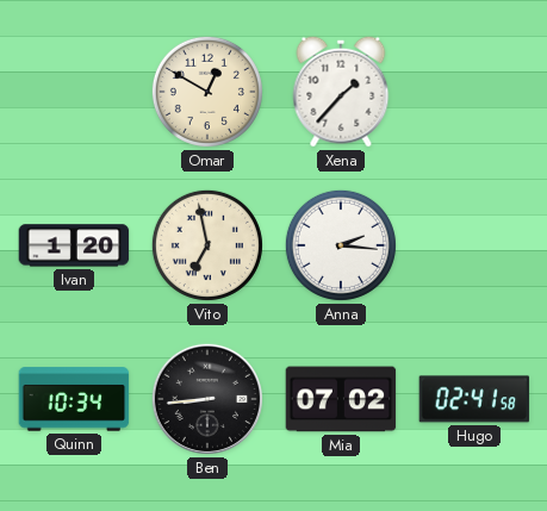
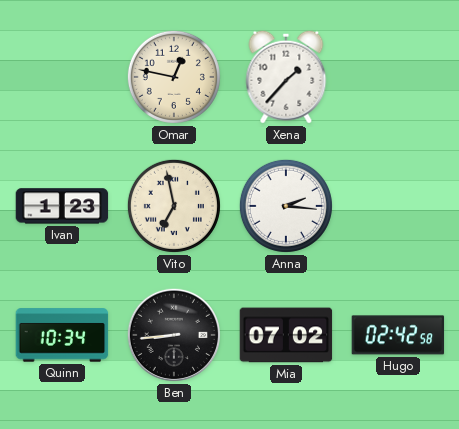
Omar: 12:50 -> 12:47 (174, 77)
Ivan: 1:20 -> 1:23 (62, 206)
Hugo: 02:41 -> 02:42 (398, 335)
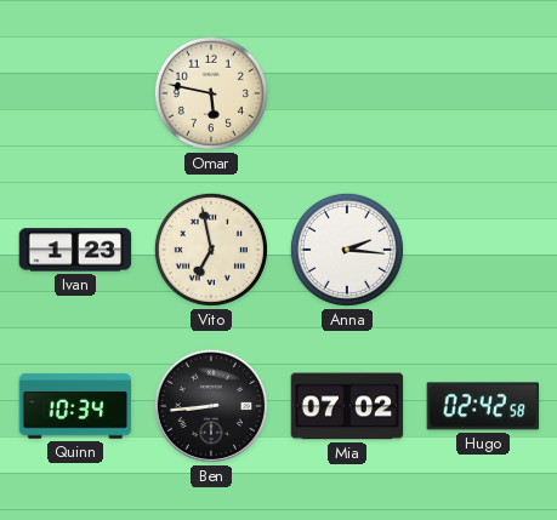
Omar: 12:47 -> 5:47 (211, 93)
Xena: 1:37 -> none (286, 77)
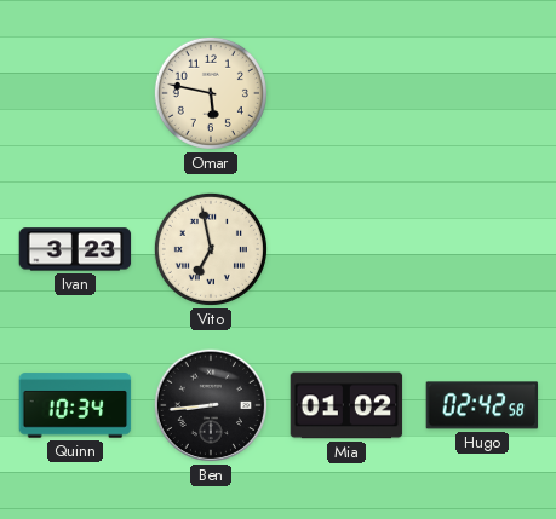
Ivan: 1:23 -> 3:23 (75, 249)
Anna: 2:16 -> none (347, 250)
Mia: 07:02 -> 01:02 (346, 405)
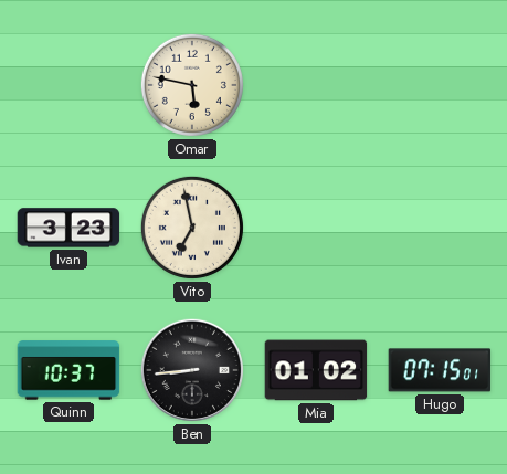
Quinn: 10:34 -> 10:37 (68, 370)
Hugo: 02:42 -> 07:15 (440, 370)
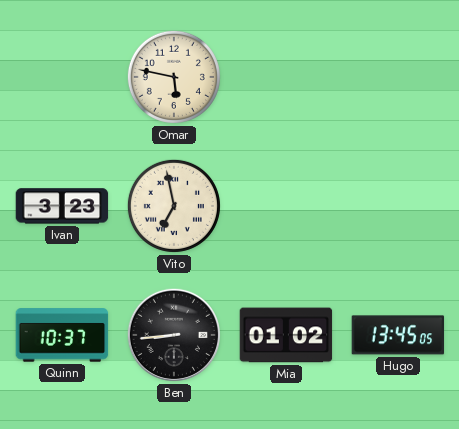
Hugo: 07:15 -> 13:45 (398, 335)
